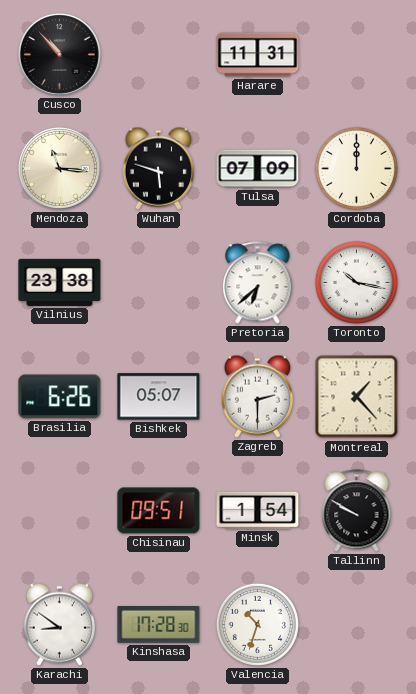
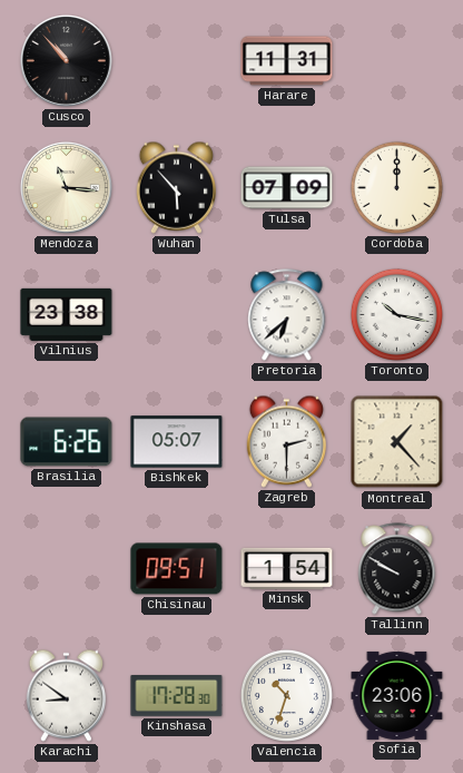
Wuhan: 5:48 -> 5:53 (176, 187)
Sofia: none -> 23:06 (397, 695)
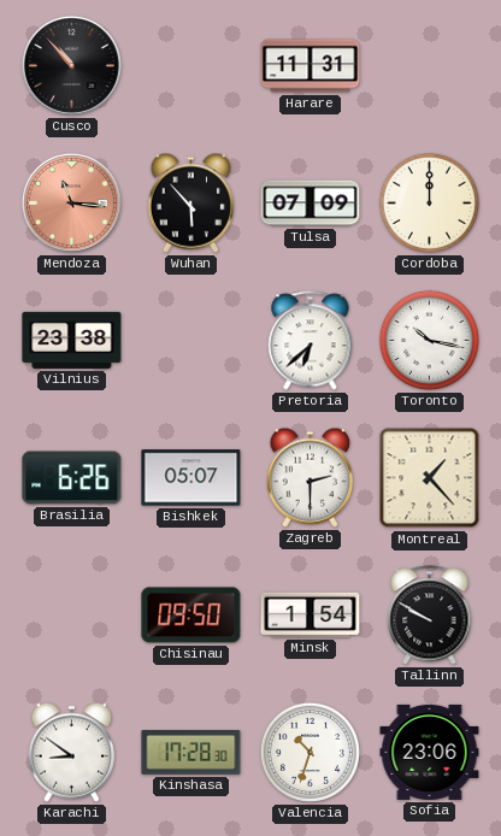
Mendoza dial: cream -> salmon (71, 202)
Chisinau: 09:51 -> 09:50 (191, 616)
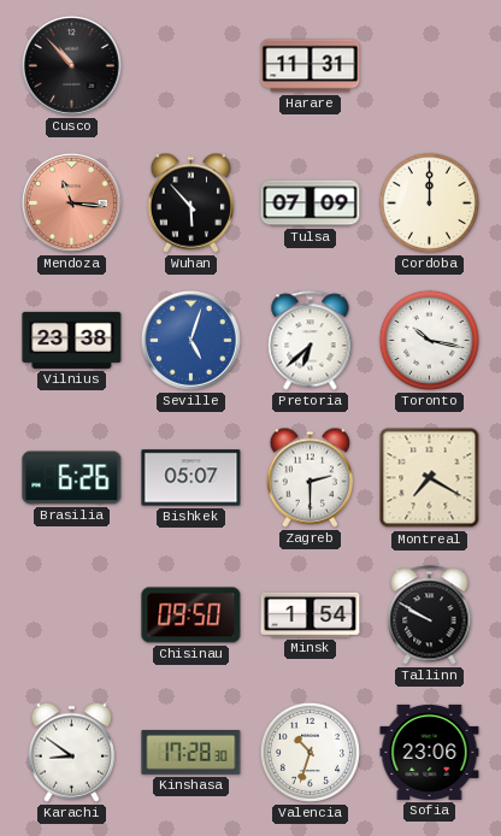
Seville: none -> 5:03 (190, 340)
Montreal: 1:23 -> 7:20 (430, 478)
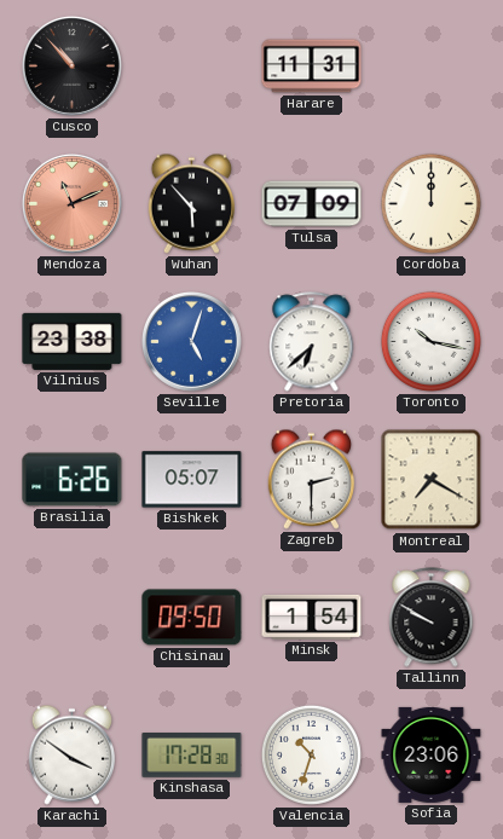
Mendoza: 11:16 -> 11:11 (71, 203)
Karachi: 8:51 -> 3:51 (71, 754)
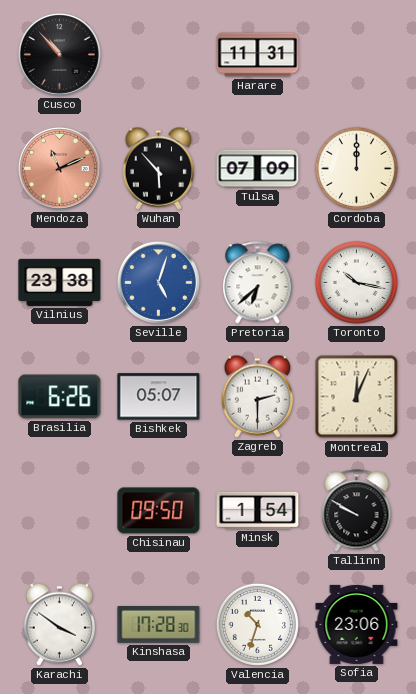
Montreal: 7:20 -> 12:04 (357, 397)
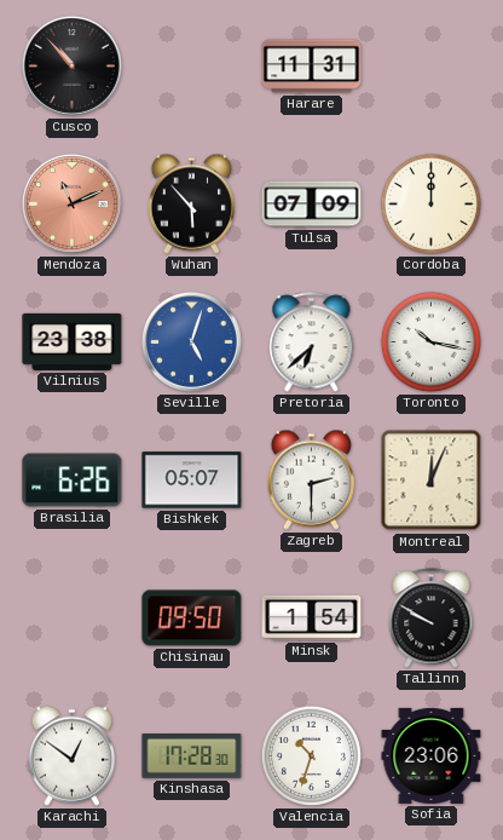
Karachi: 3:51 -> 12:51 (71, 755)
